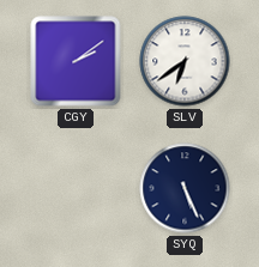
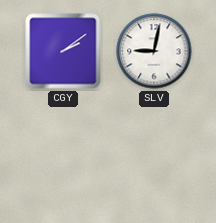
SLV: 6:39 -> 9:02 (154, 51)
SYQ: 5:26 -> none (185, 188)
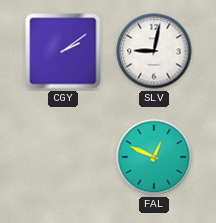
FAL: none -> 12:49 (154, 157)
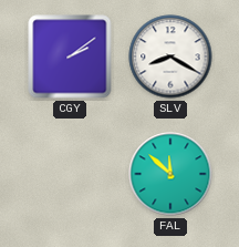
SLV: 9:02 -> 8:20 (170, 56)
FAL: 12:49 -> 11:52 (170, 174)
